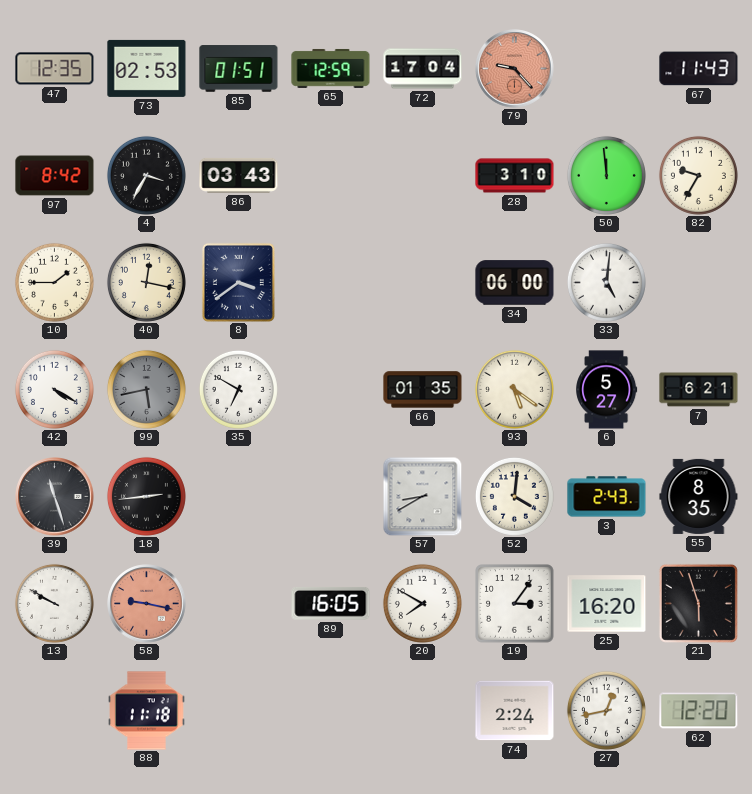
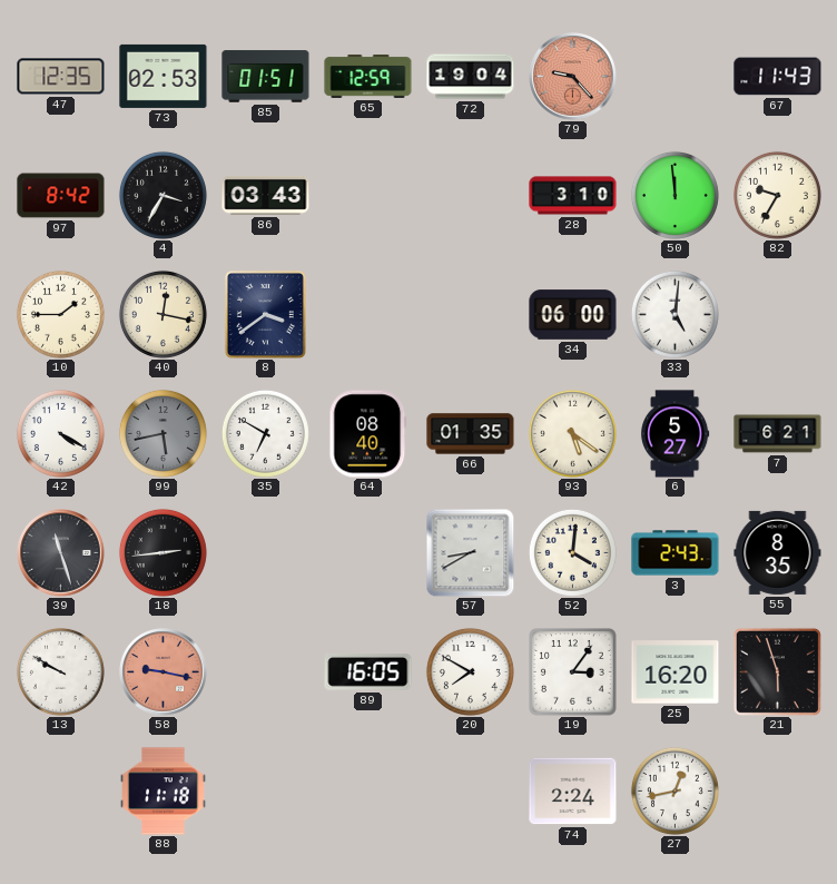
72: 17:04 -> 19:04 (471, 77)
64: none -> 08:40 (368, 434)
62: 12:20 -> none (699, 711)
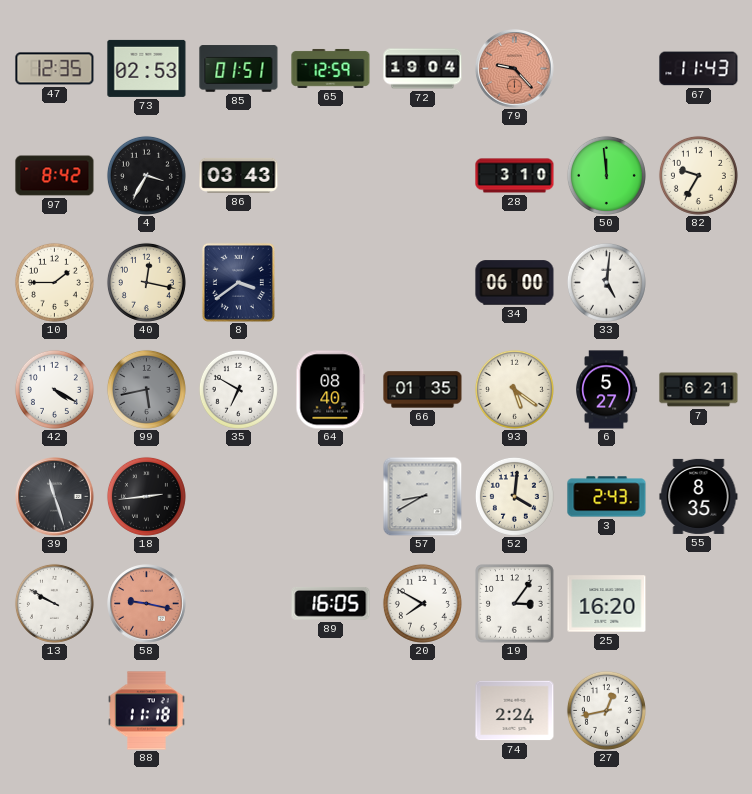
21: 5:57 -> none (777, 671)
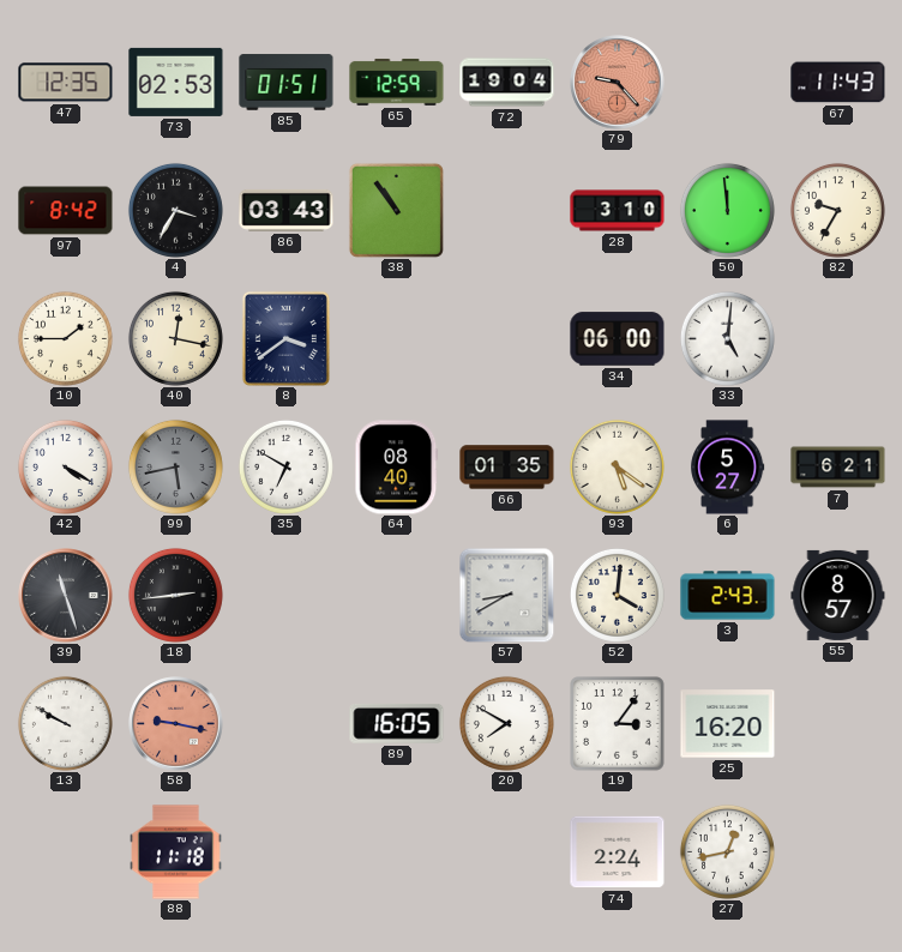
38: none -> 10:54 (396, 210)
55: 8:35 -> 8:57 (838, 595)
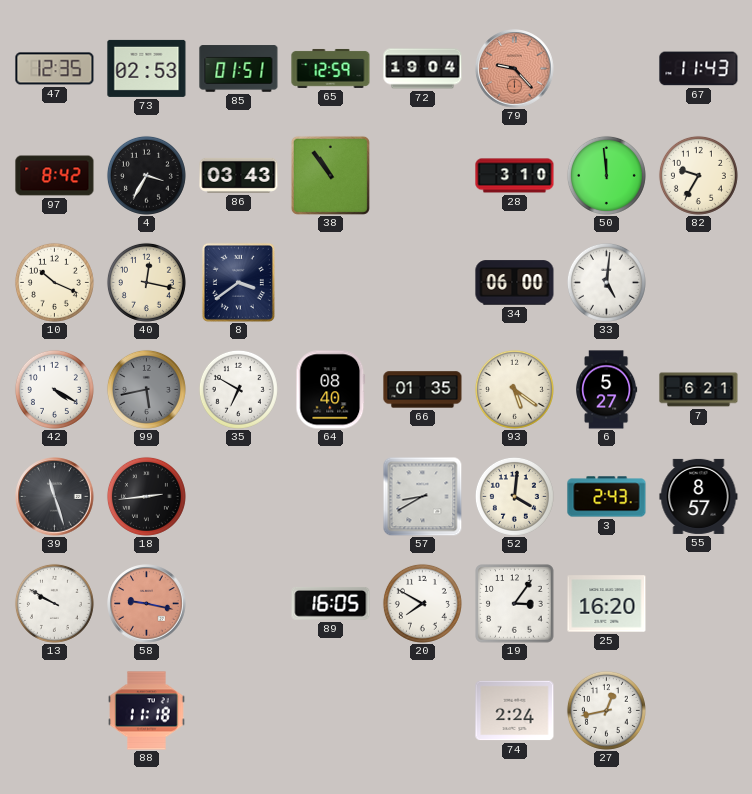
10: 1:45 -> 10:19 (54, 282)
